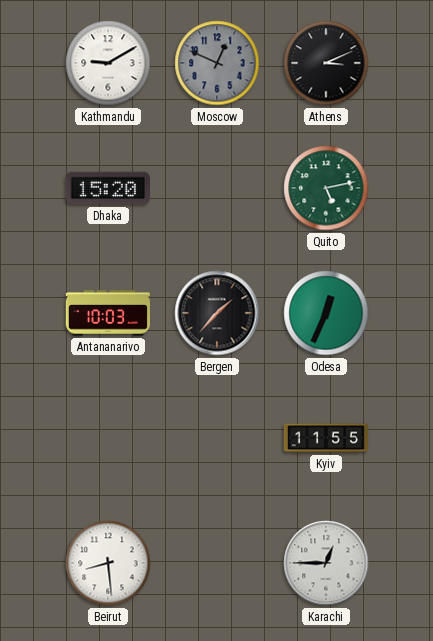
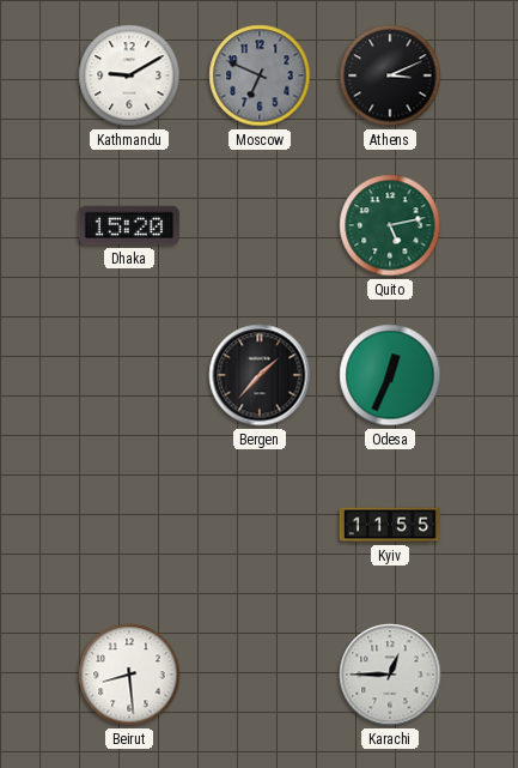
Moscow: 12:49 -> 6:49 (260, 75)
Antananarivo: 10:03 -> none (108, 313)
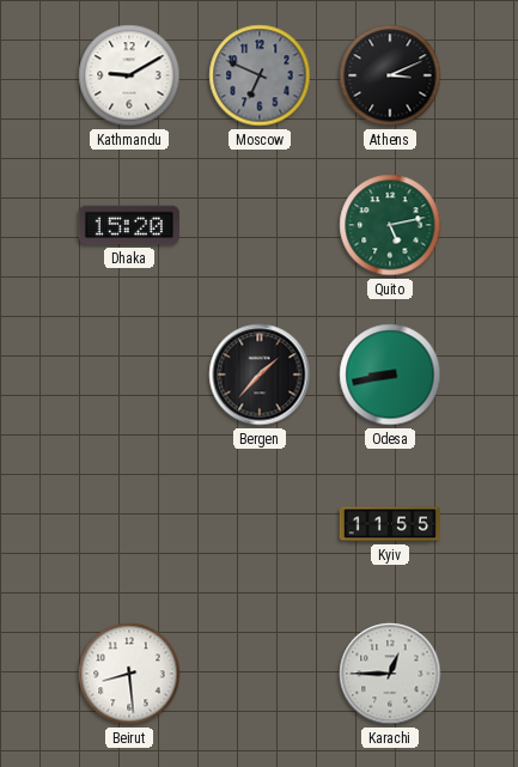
Odesa: 12:34 -> 8:43 (390, 375)
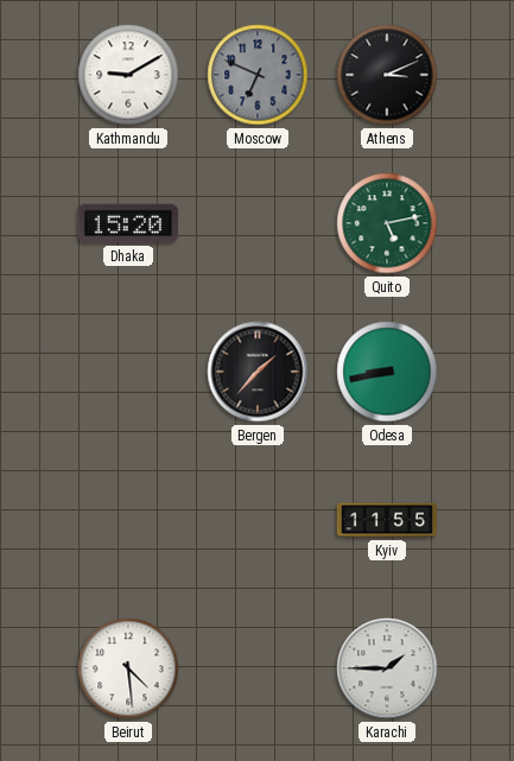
Beirut: 8:29 -> 4:29 (128, 668)
Karachi: 12:45 -> 1:45 (387, 668)
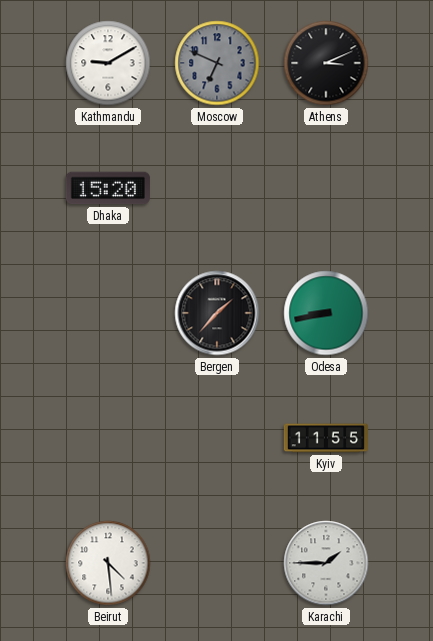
Quito: 5:13 -> none (387, 223)
